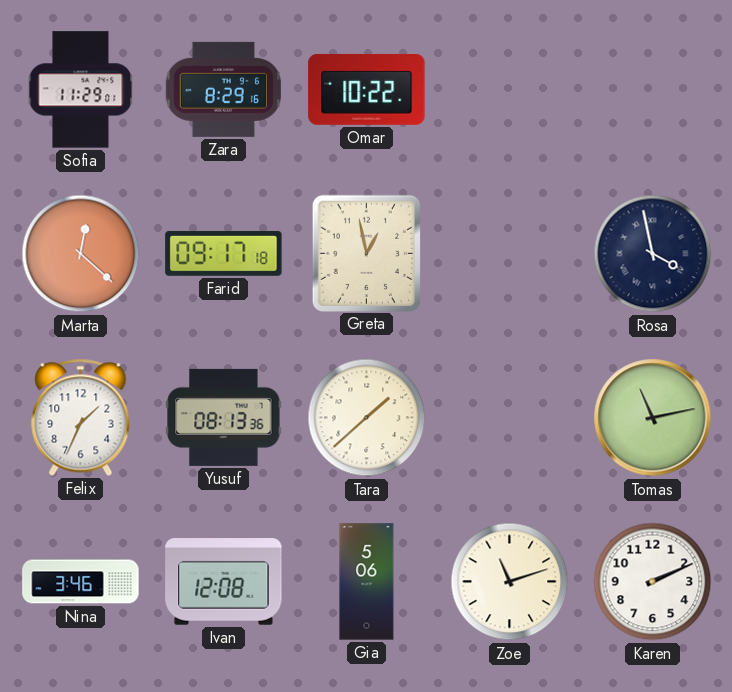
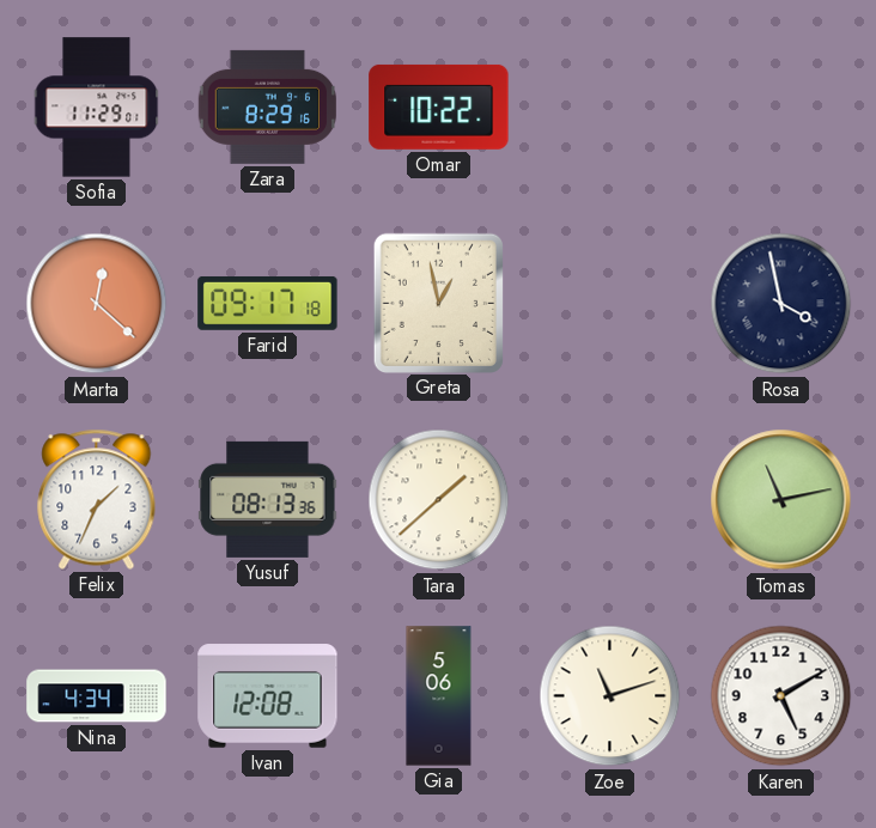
Nina: 3:46 -> 4:34 (97, 696)
Karen: 2:11 -> 5:10 (781, 696)
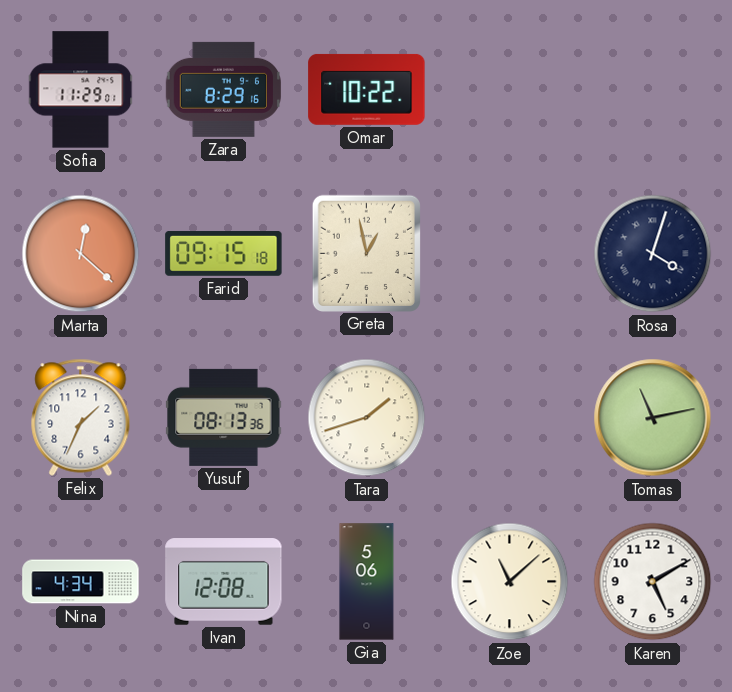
Farid: 09:17 -> 09:15 (224, 253)
Rosa: 3:58 -> 4:03 (653, 254)
Tara: 1:38 -> 1:42 (367, 418)
Zoe: 11:12 -> 11:08 (510, 582)
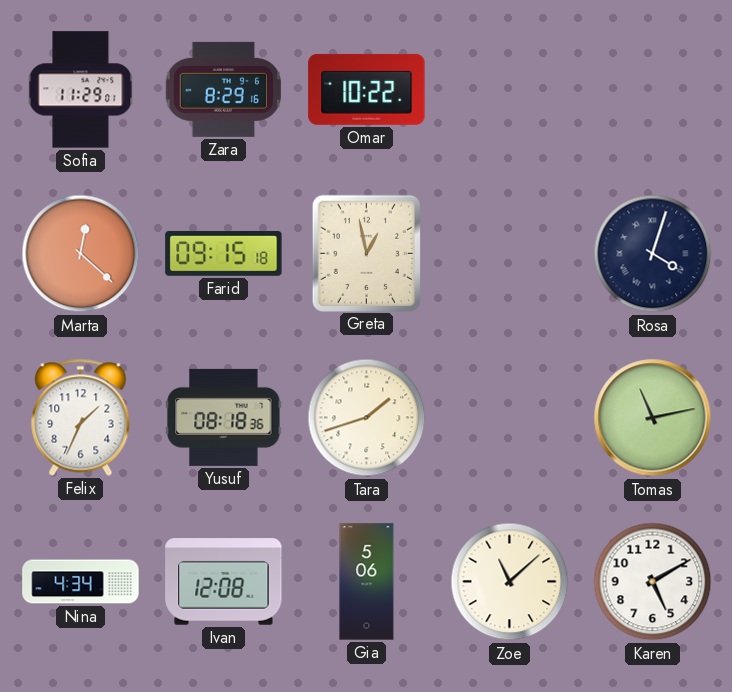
Yusuf: 08:13 -> 08:18 (224, 417)
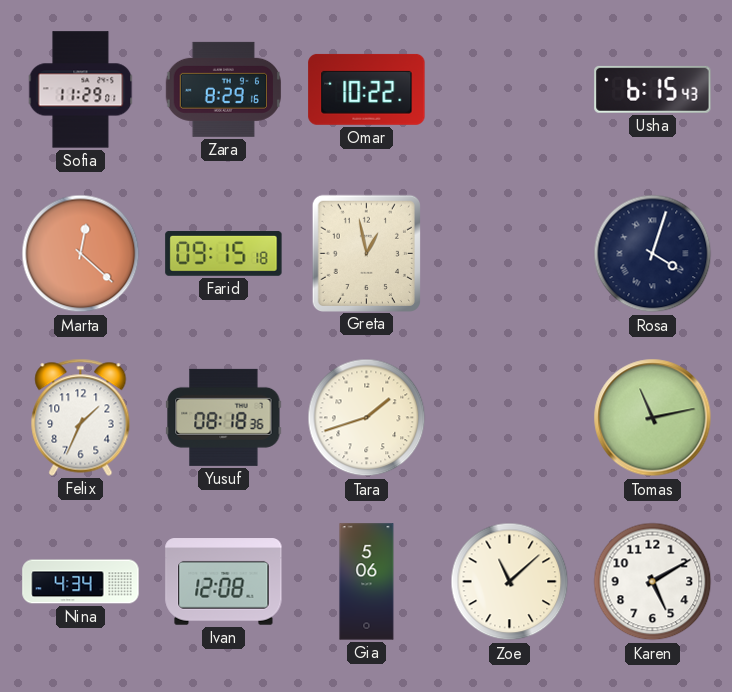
Usha: none -> 6:15 (653, 89)
